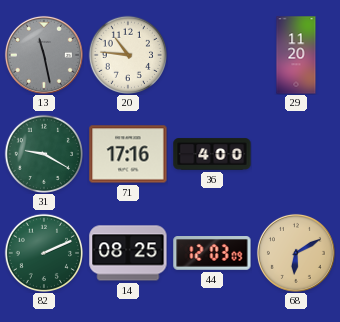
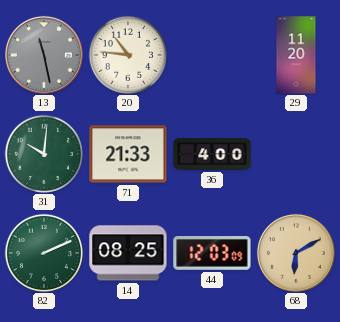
31: 9:20 -> 10:01 (43, 153)
71: 17:16 -> 21:33 (128, 154)
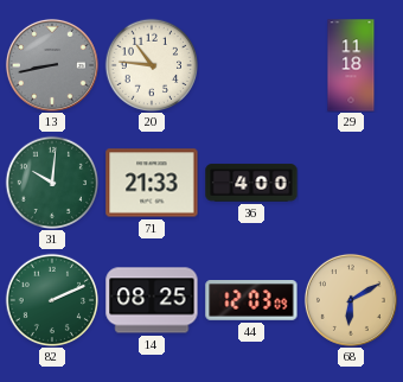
13: 11:28 -> 8:43 (52, 65)
29: 11:20 -> 11:18 (351, 65)
